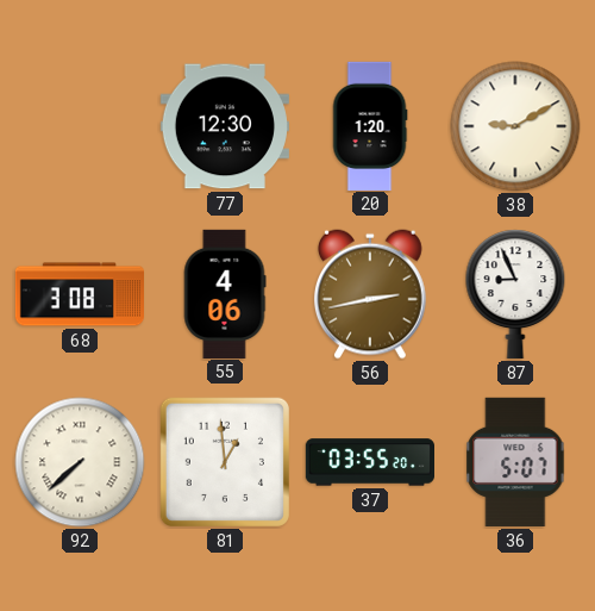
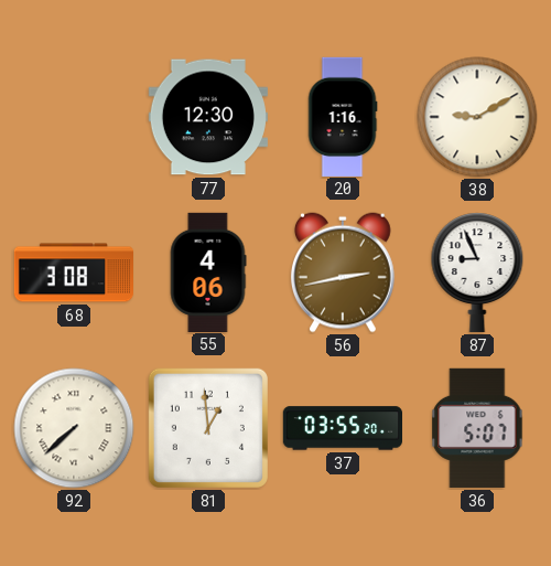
20: 1:20 -> 1:16 (343, 116)
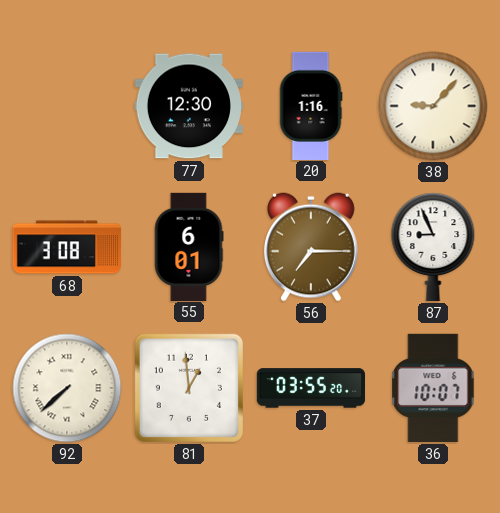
38: 9:10 -> 9:07 (433, 106)
55: 4:06 -> 6:01 (189, 246)
56: 2:43 -> 7:15 (311, 247)
36: 5:07 -> 10:07 (433, 388)
